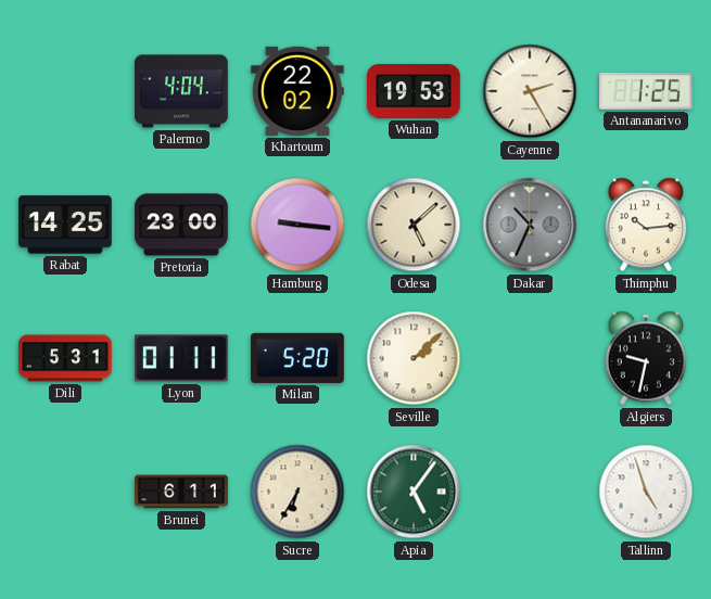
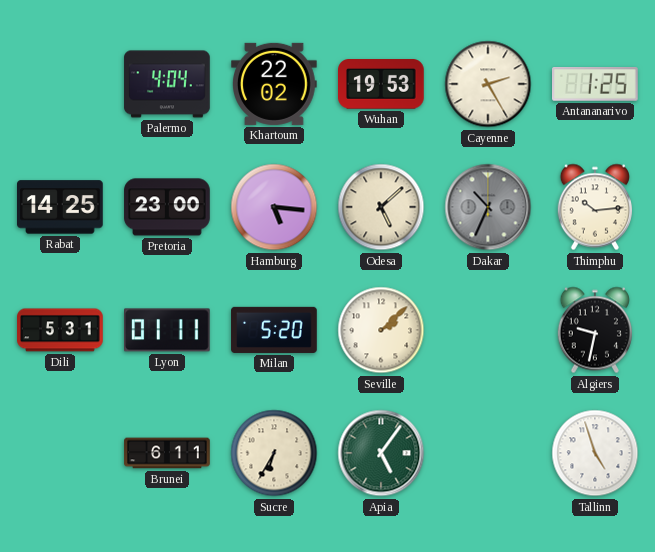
Hamburg: 9:16 -> 5:16 (274, 207)
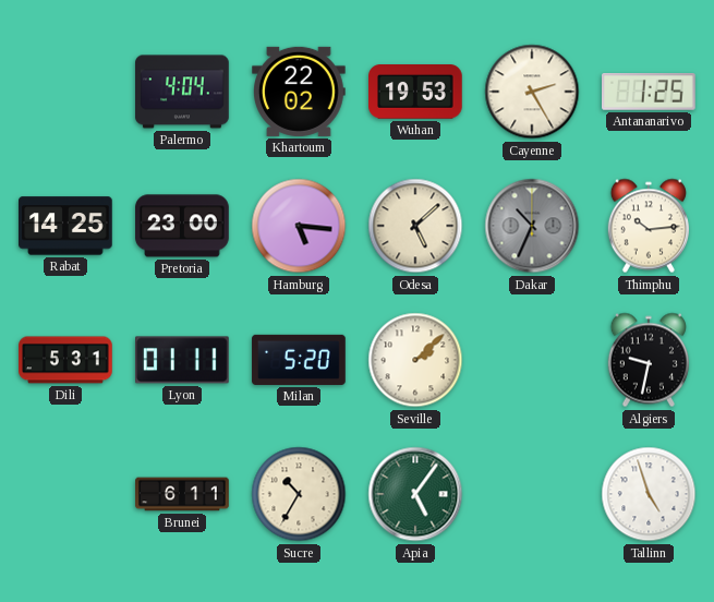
Sucre: 6:35 -> 10:35 (299, 494)
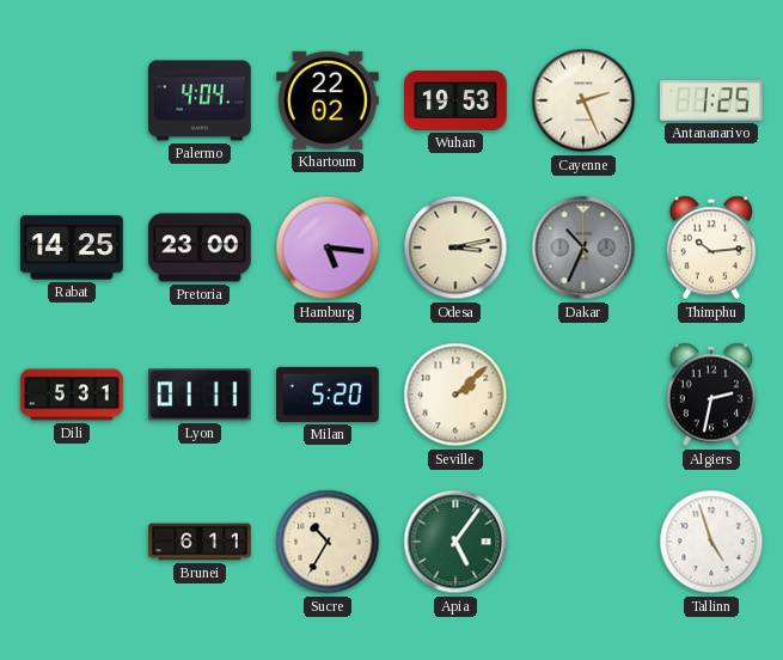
Cayenne: 2:25 -> 2:26 (583, 100)
Odesa: 5:08 -> 3:13 (455, 247)
Algiers: 9:32 -> 2:32 (710, 395)
